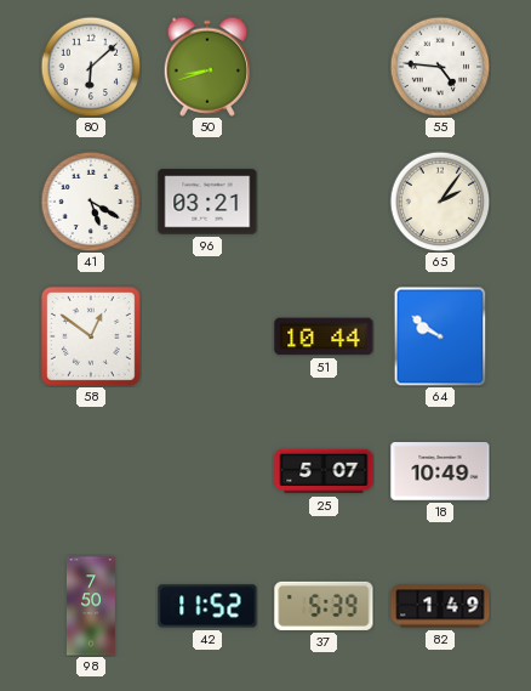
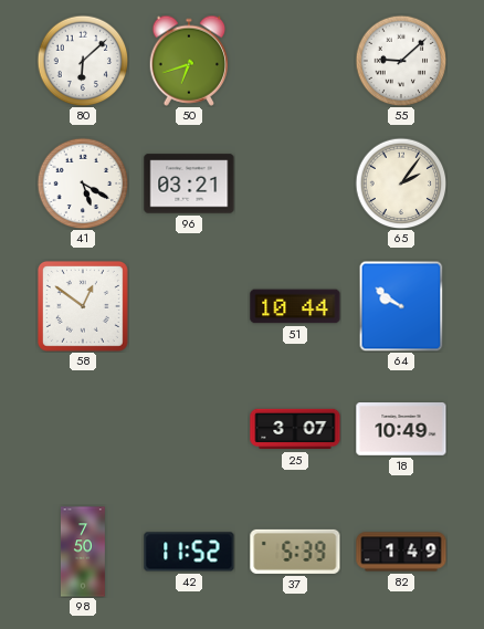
50: 8:42 -> 6:42 (189, 61)
55: 4:46 -> 9:08 (401, 61)
25: 5:07 -> 3:07 (295, 429)
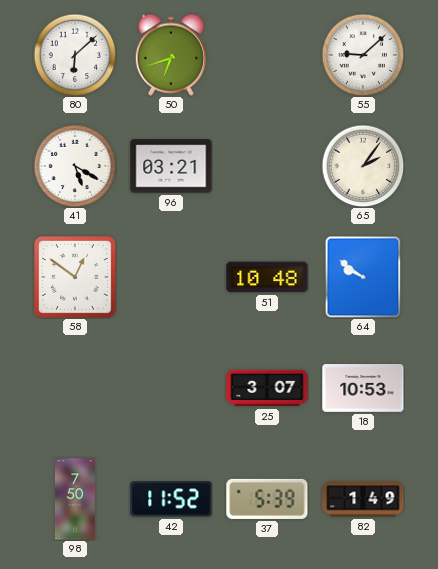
51: 10:44 -> 10:48 (267, 277)
18: 10:49 -> 10:53 (363, 389)
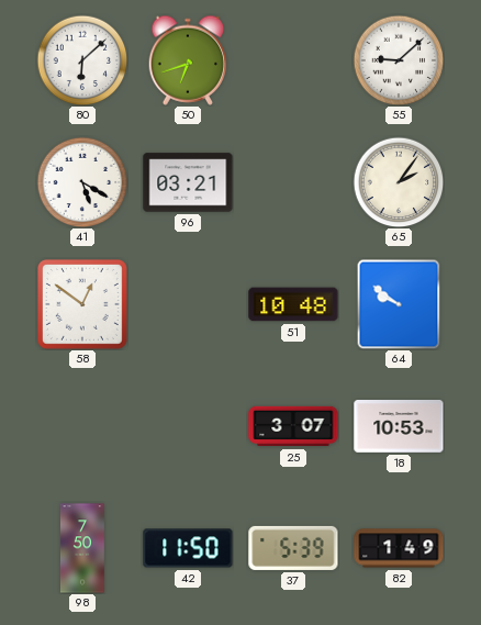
42: 11:52 -> 11:50 (188, 548)
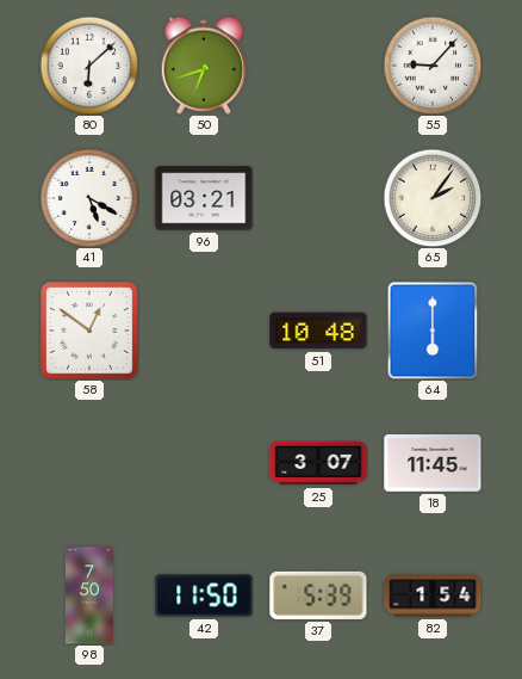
55: 9:08 -> 9:07 (433, 66)
64: 9:51 -> 6:00 (433, 331)
18: 10:53 -> 11:45 (433, 464)
82: 1:49 -> 1:54 (433, 595)
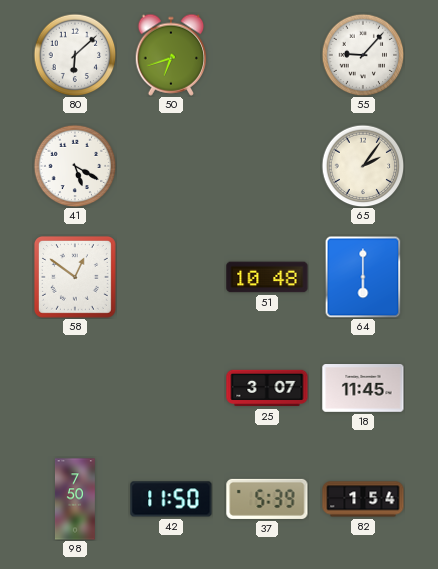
96: 03:21 -> none (204, 198)
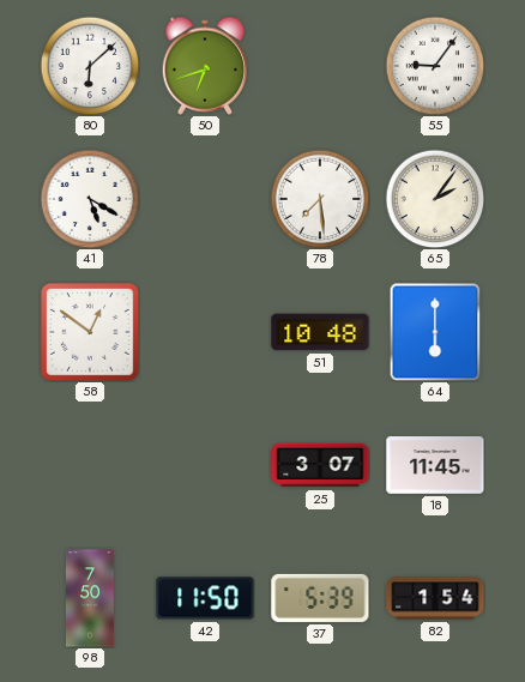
55: 9:07 -> 9:06 (435, 66)
78: none -> 7:29 (320, 199)
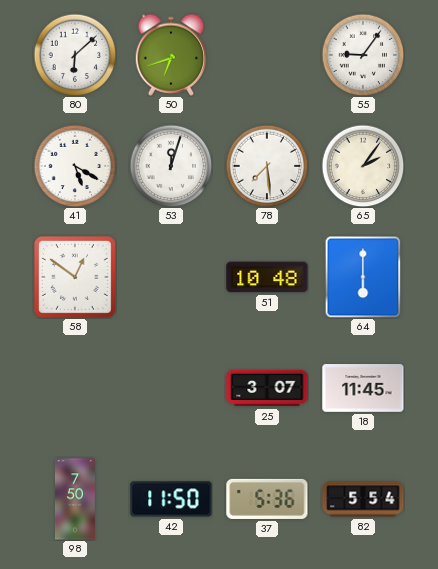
53: none -> 12:03 (171, 166)
37: 5:39 -> 5:36 (267, 499)
82: 1:54 -> 5:54 (363, 499)
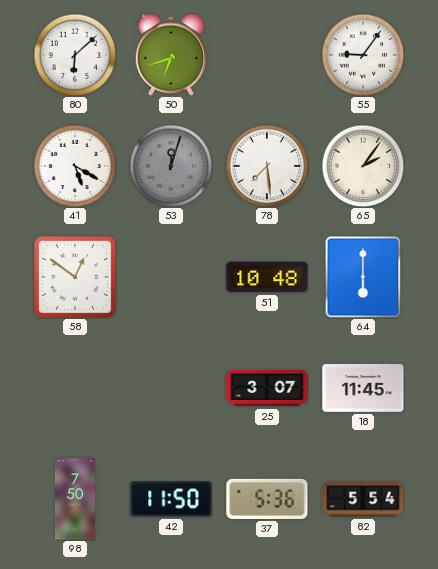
53 dial: white -> grey (171, 166)
